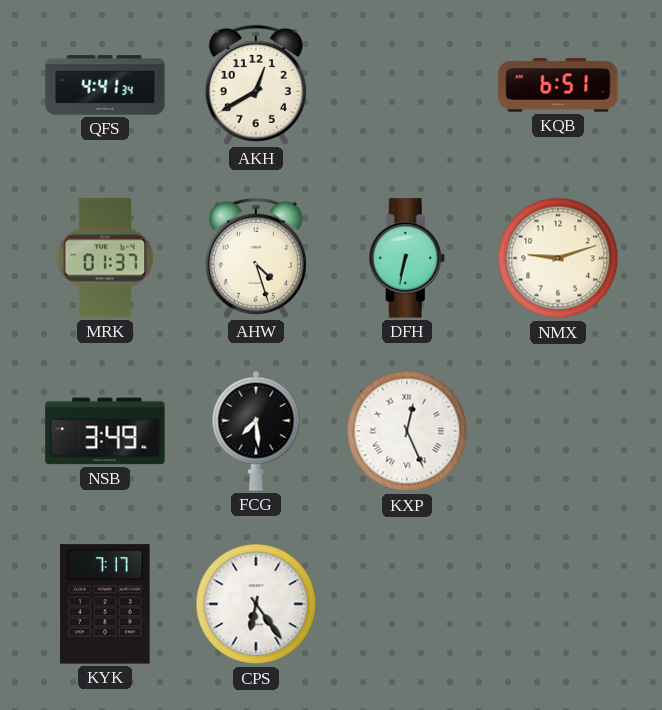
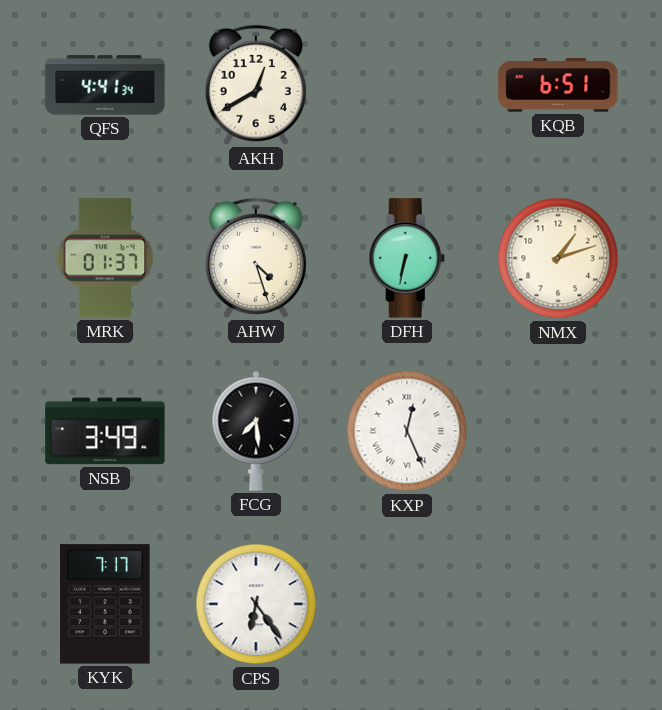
NMX: 9:12 -> 1:12 (558, 258)
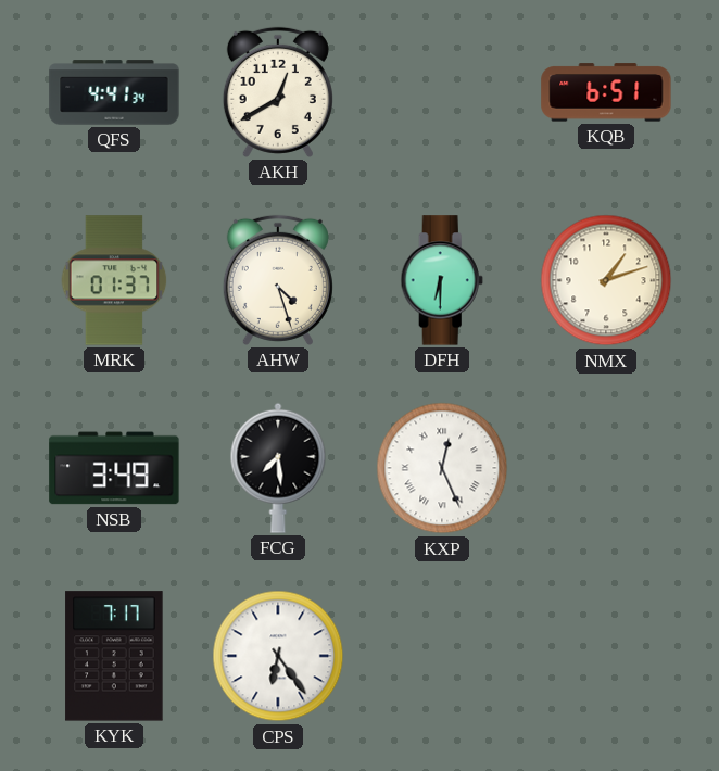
DFH: 6:32 -> 6:30 (442, 280)
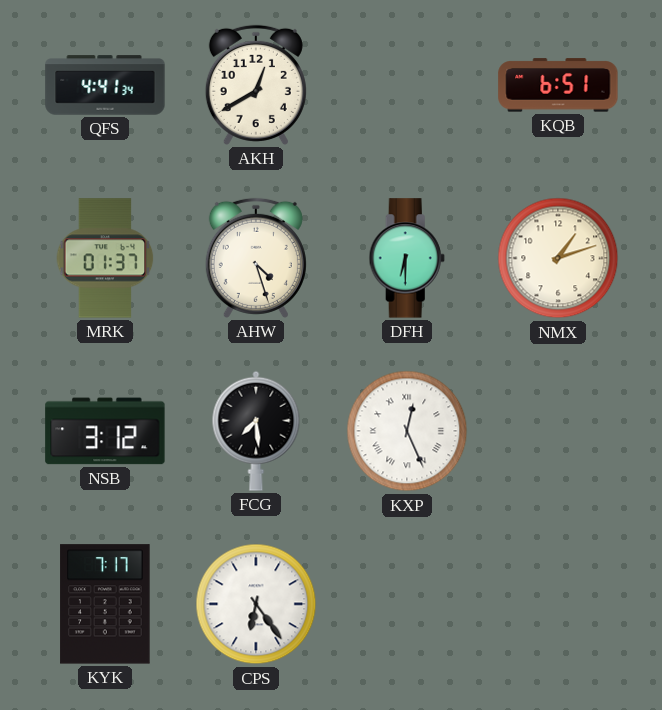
NSB: 3:49 -> 3:12 (105, 431)
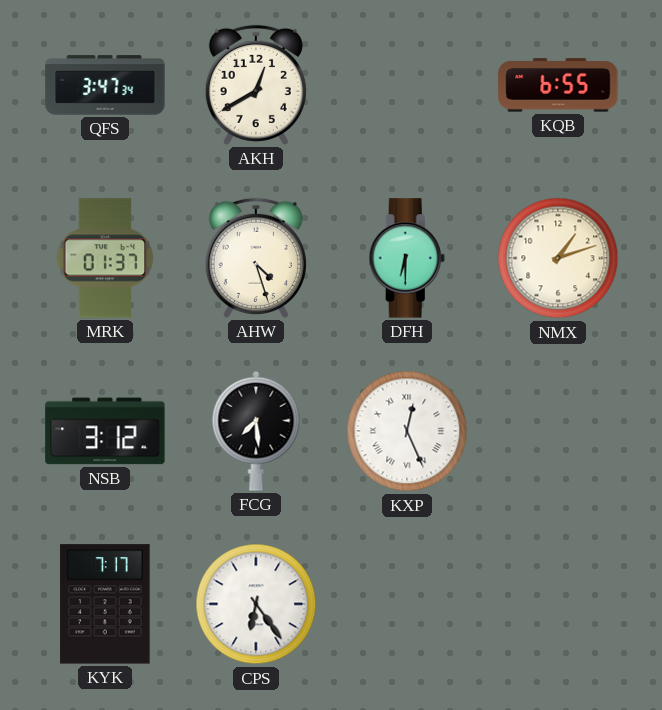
QFS: 4:41 -> 3:47 (105, 85)
KQB: 6:51 -> 6:55 (558, 85)
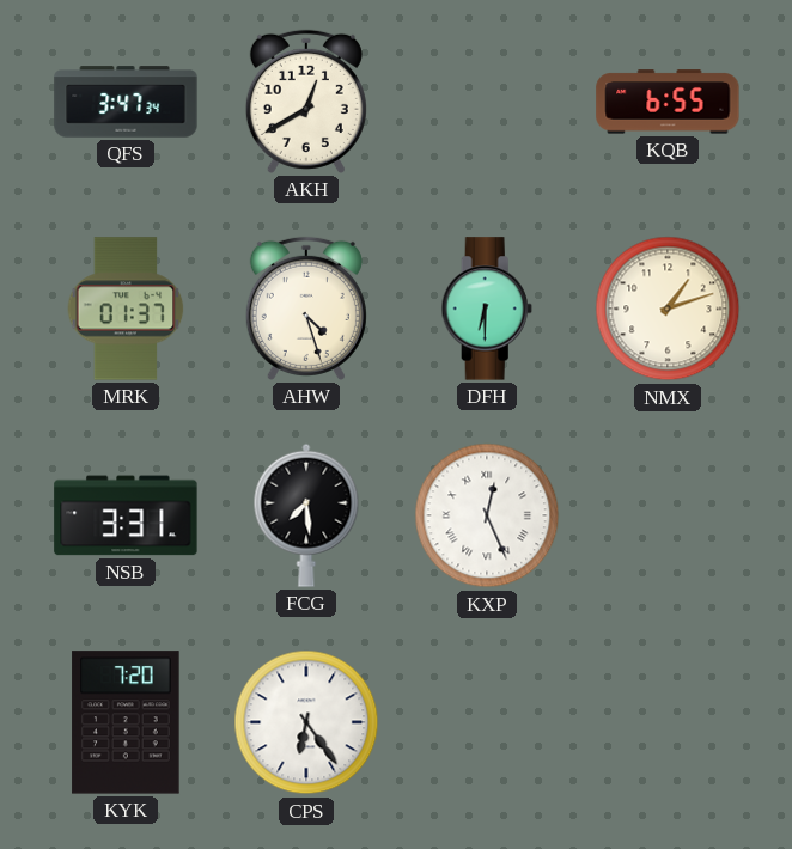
NSB: 3:12 -> 3:31 (126, 515)
KYK: 7:17 -> 7:20 (126, 722)
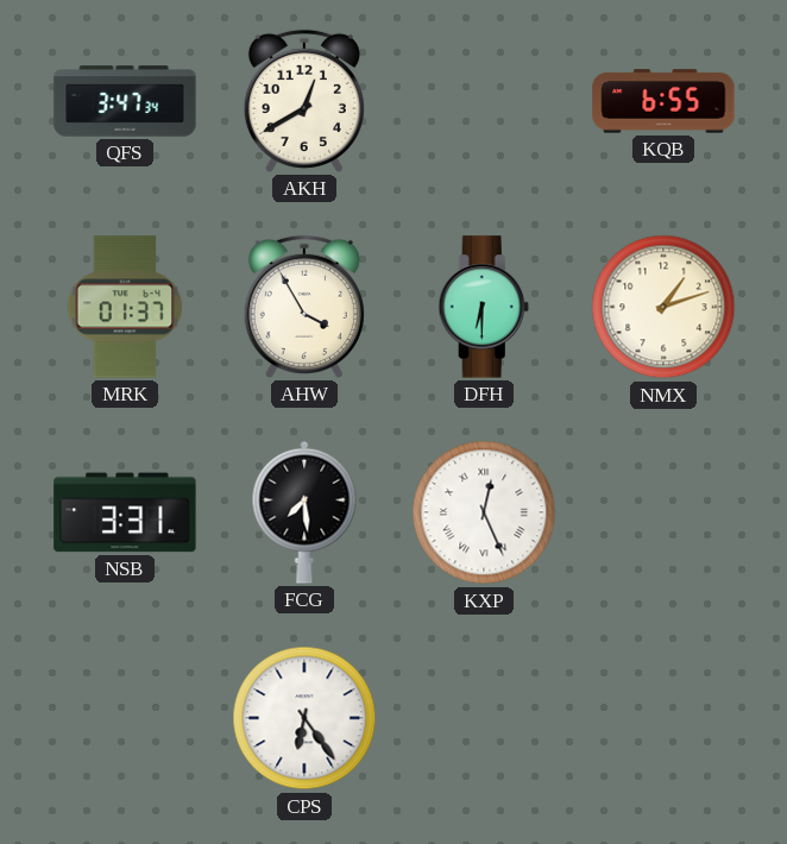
AHW: 4:27 -> 3:55 (304, 307)
KYK: 7:20 -> none (126, 722)
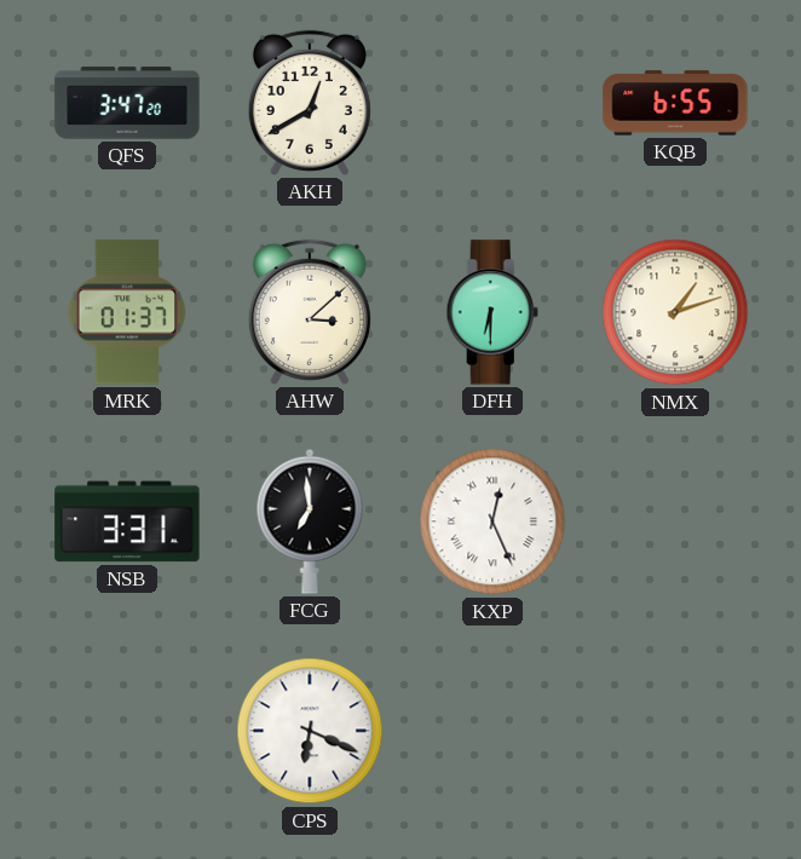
QFS: 3:47:34 -> 3:47:20 (127, 103)
AHW: 3:55 -> 3:08 (310, 312)
FCG: 7:29 -> 6:59 (310, 521)
CPS: 6:24 -> 6:19 (310, 731)
